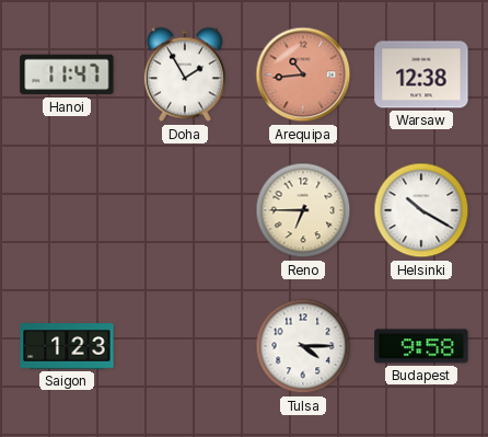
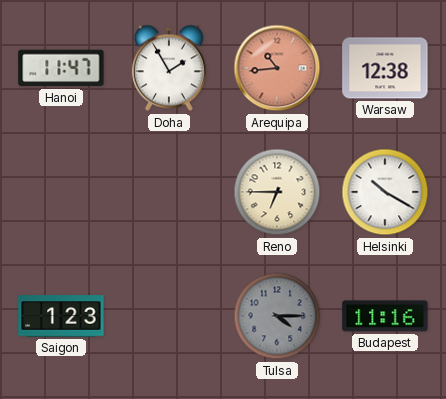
Tulsa dial: white -> grey (277, 316)
Budapest: 9:58 -> 11:16 (385, 316)
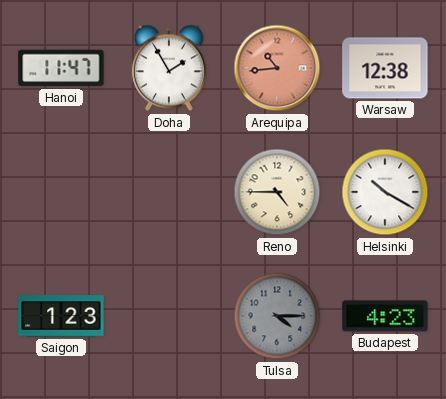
Reno: 6:45 -> 4:45 (277, 192)
Budapest: 11:16 -> 4:23 (385, 316)
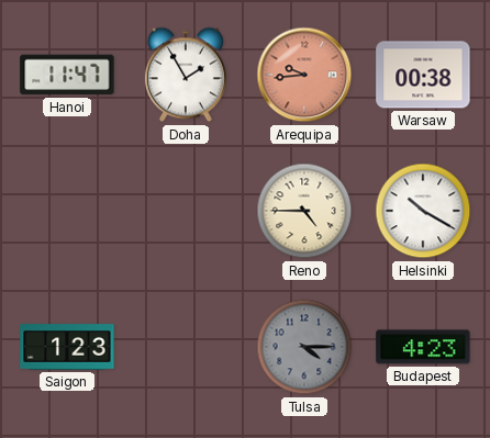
Arequipa: 10:44 -> 9:44 (304, 75)
Warsaw: 12:38 -> 00:38 (423, 75)
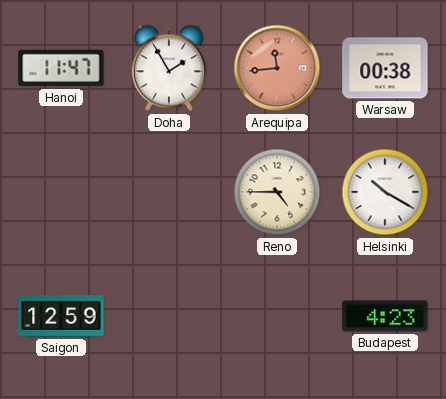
Arequipa: 9:44 -> 11:44 (277, 68)
Saigon: 1:23 -> 12:59 (61, 316)
Tulsa: 4:15 -> none (304, 347)
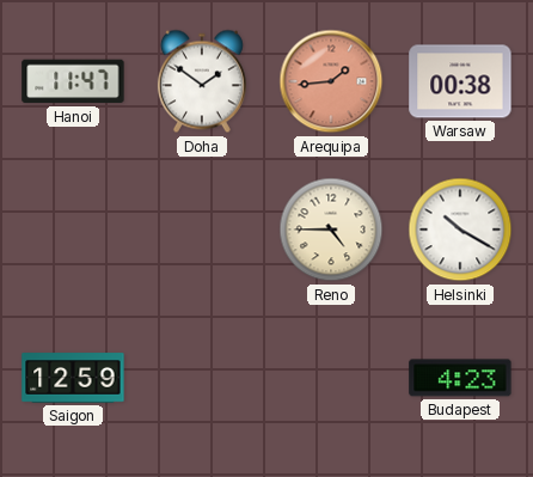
Doha: 1:55 -> 1:51 (202, 81)
Arequipa: 11:44 -> 1:44 (331, 81)
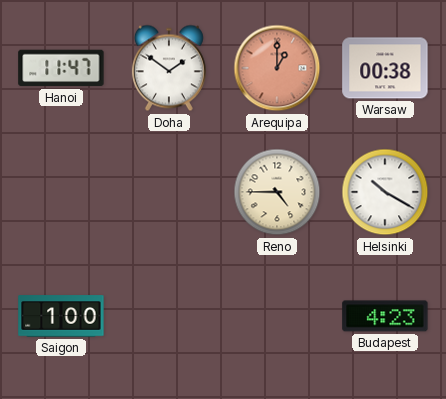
Arequipa: 1:44 -> 1:00 (277, 68)
Saigon: 12:59 -> 1:00 (61, 316)
